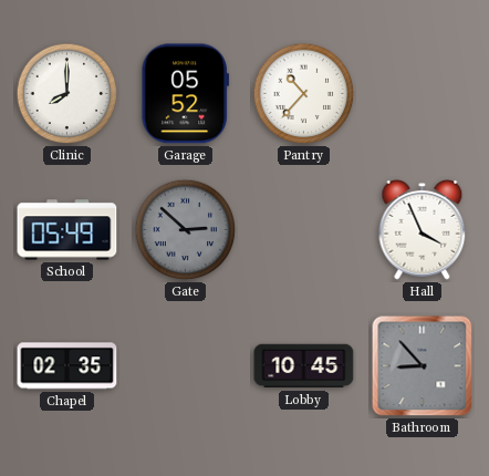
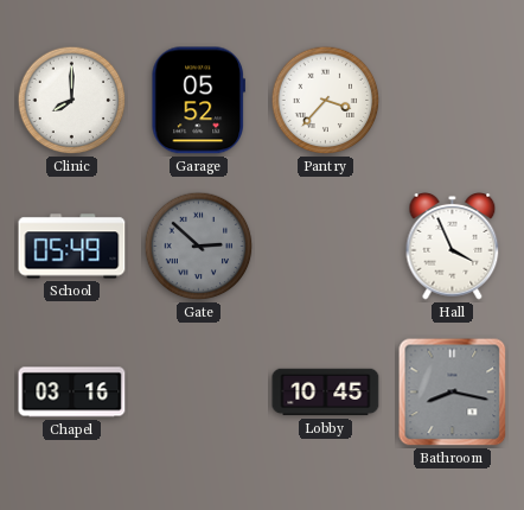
Pantry: 10:37 -> 3:37 (326, 101)
Chapel: 02:35 -> 03:16 (72, 393)
Bathroom: 8:53 -> 8:17 (453, 393)
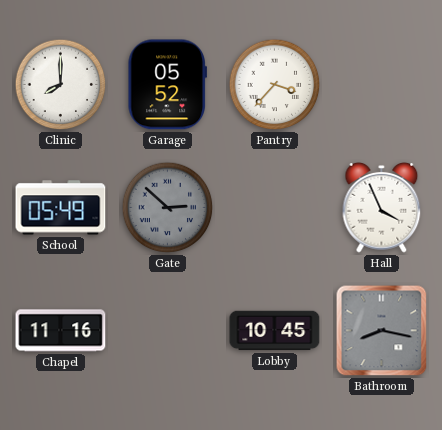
Chapel: 03:16 -> 11:16 (61, 331)
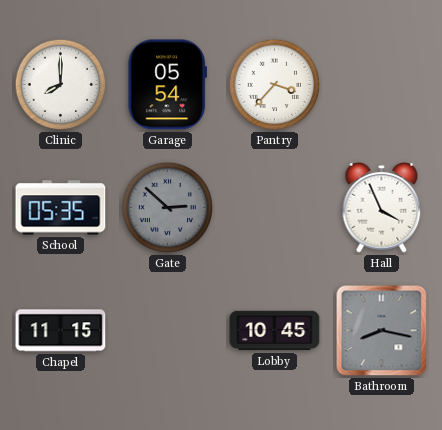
Garage: 05:52 -> 05:54 (167, 85)
School: 05:49 -> 05:35 (61, 208)
Chapel: 11:16 -> 11:15 (61, 331)
